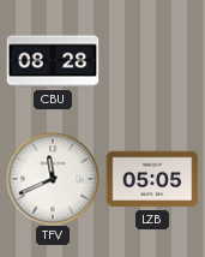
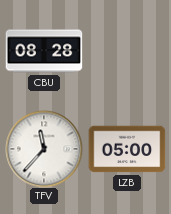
TFV: 11:41 -> 11:37 (44, 149)
LZB: 05:05 -> 05:00 (127, 149)
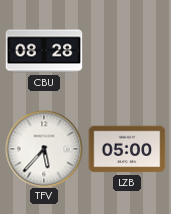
TFV: 11:37 -> 5:37 (44, 149)
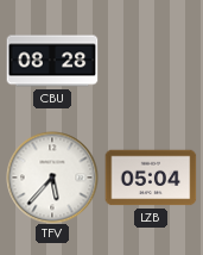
LZB: 05:00 -> 05:04 (151, 178)
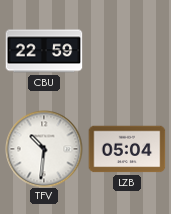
CBU: 08:28 -> 22:59 (44, 51)
TFV: 5:37 -> 10:31 (44, 149)
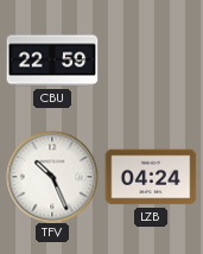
TFV: 10:31 -> 10:26 (52, 177)
LZB: 05:04 -> 04:24 (151, 177)
